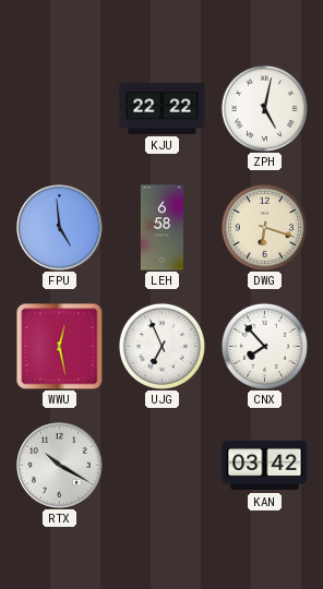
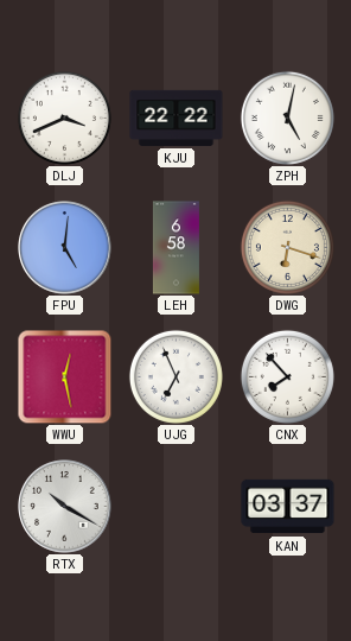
DLJ: none -> 3:41 (64, 118)
FPU: 4:59 -> 5:01 (65, 248)
KAN: 03:42 -> 03:37 (288, 507)
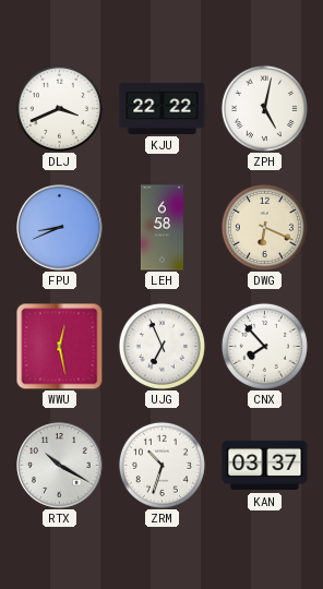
FPU: 5:01 -> 8:41 (60, 228)
DWG: 6:18 -> 6:19 (264, 227)
ZRM: none -> 10:33 (161, 465)
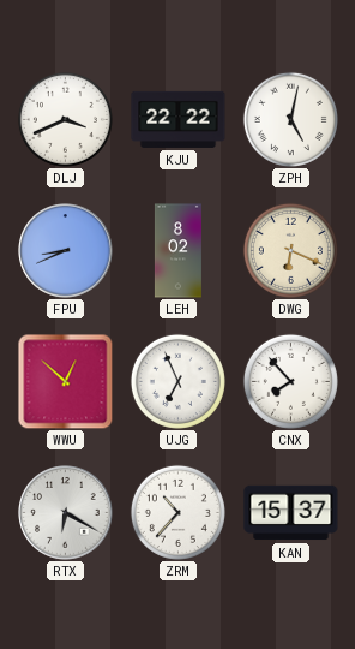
LEH: 6:58 -> 8:02 (177, 251)
WWU: 12:28 -> 12:52 (65, 381)
RTX: 10:20 -> 6:20 (66, 513)
ZRM: 10:33 -> 10:37 (177, 512)
KAN: 03:37 -> 15:37 (291, 513)
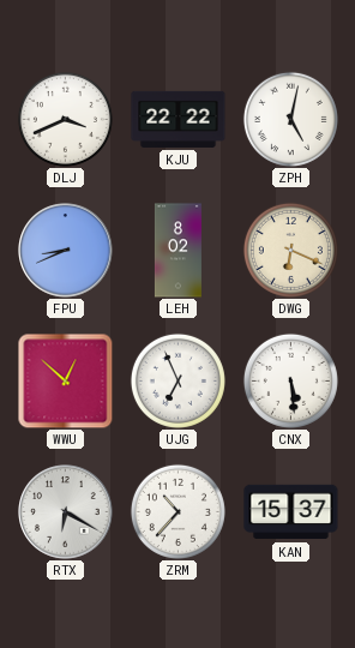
CNX: 7:53 -> 5:29 (290, 380)
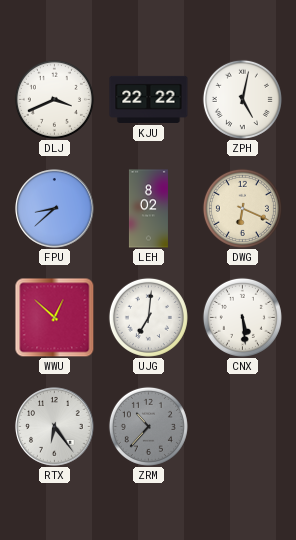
FPU: 8:41 -> 8:38 (55, 209)
UJG: 6:56 -> 7:01 (148, 317)
RTX: 6:20 -> 6:24 (55, 427)
ZRM dial: white -> grey (148, 426)
KAN: 15:37 -> none (291, 512)
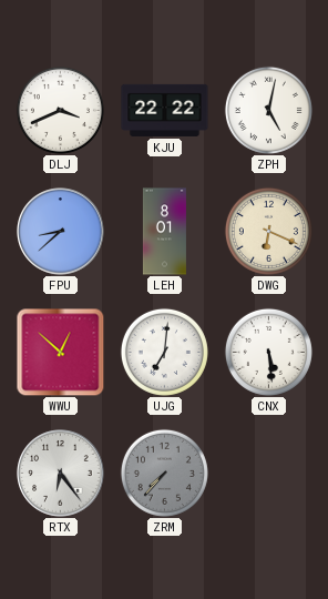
LEH: 8:02 -> 8:01 (164, 232)
ZRM: 10:37 -> 7:37 (164, 473)
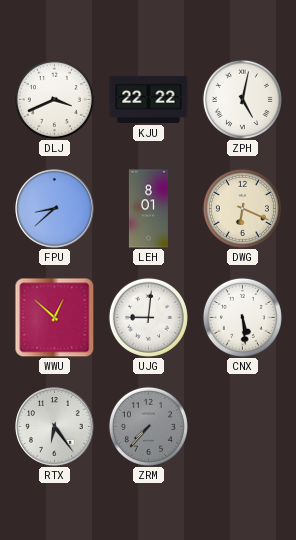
UJG: 7:01 -> 9:01 (148, 317)
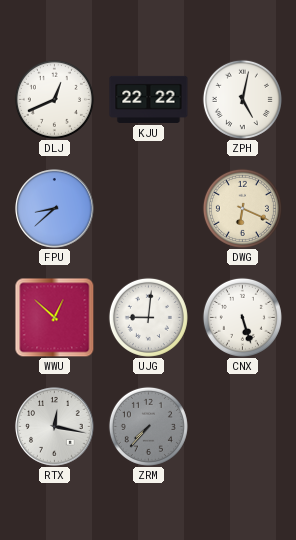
DLJ: 3:41 -> 12:41 (54, 99)
LEH: 8:01 -> none (148, 209)
CNX: 5:29 -> 5:27 (242, 317)
RTX: 6:24 -> 12:17 (55, 427)
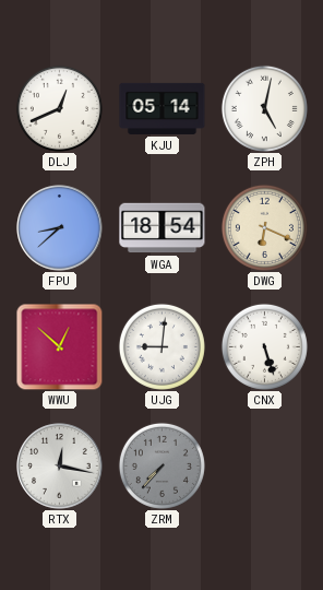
KJU: 22:22 -> 05:14 (163, 108)
WGA: none -> 18:54 (163, 228)
